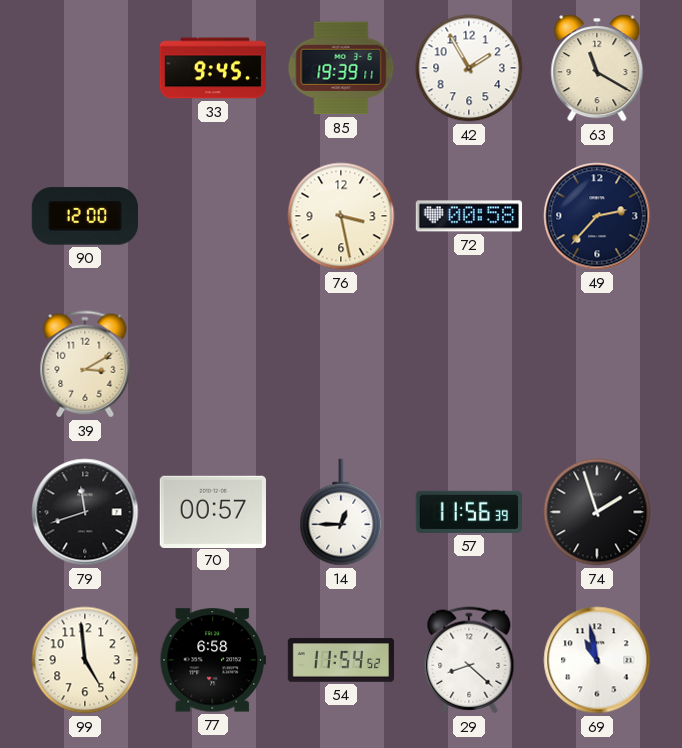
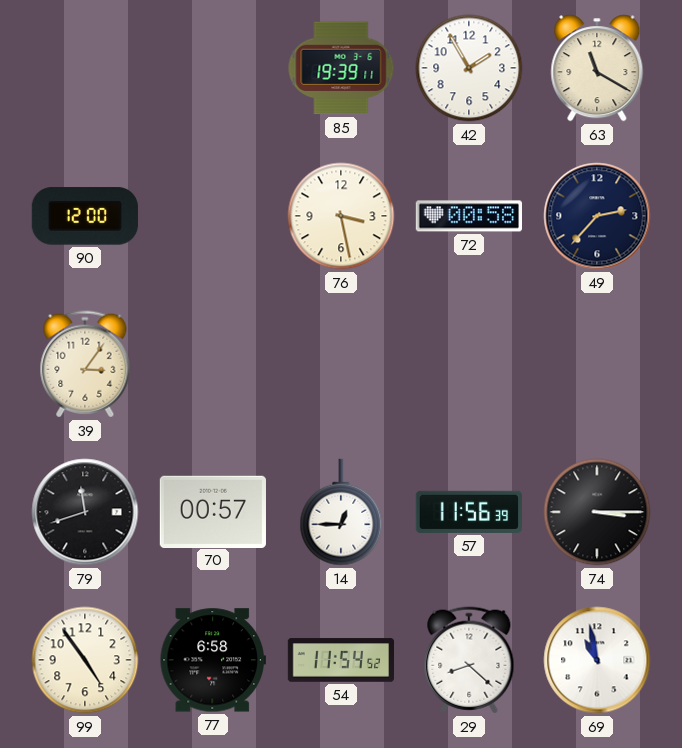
33: 9:45 -> none (213, 68)
39: 3:10 -> 3:06 (85, 364)
74: 1:57 -> 3:15 (597, 512)
99: 4:59 -> 4:54 (85, 660)
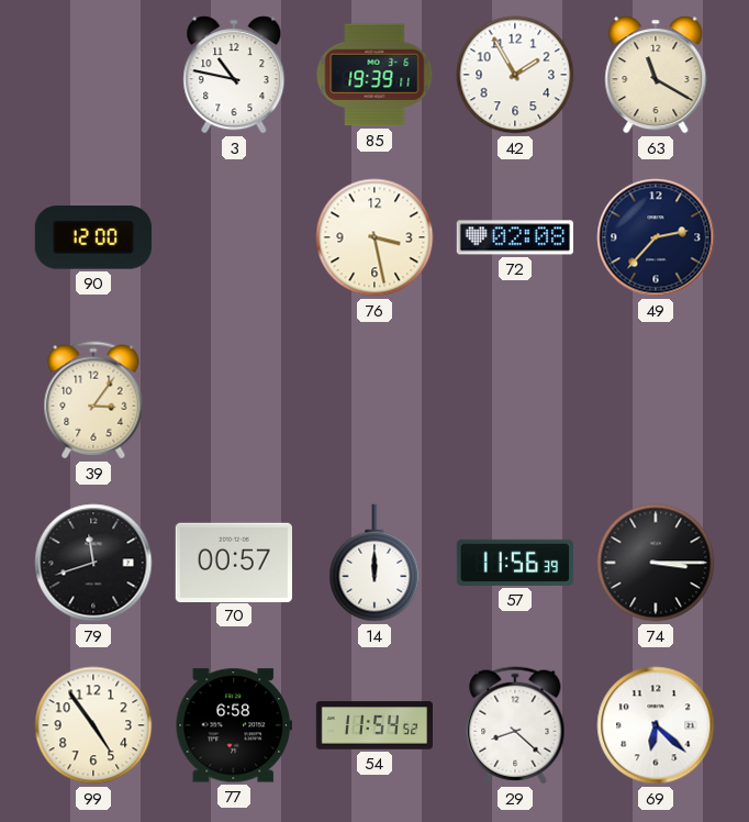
3: none -> 10:47 (234, 75)
72: 00:58 -> 02:08 (514, 237)
14: 12:45 -> 12:00 (374, 563)
69: 10:58 -> 6:22 (656, 725)
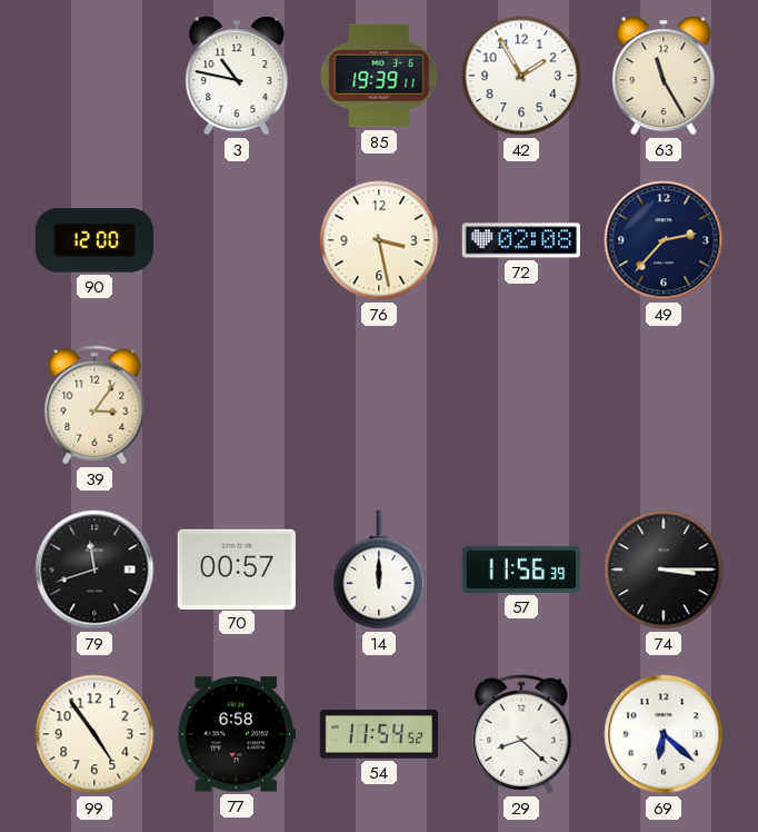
63: 11:20 -> 11:25 (664, 76)
